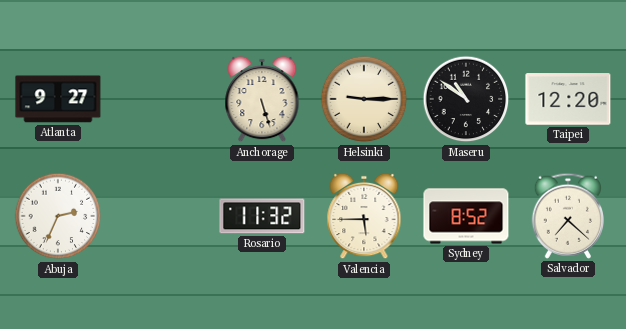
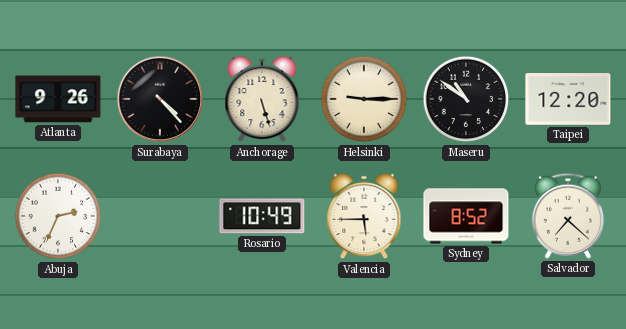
Atlanta: 9:27 -> 9:26 (58, 99)
Surabaya: none -> 4:23 (160, 99)
Rosario: 11:32 -> 10:49 (262, 216)
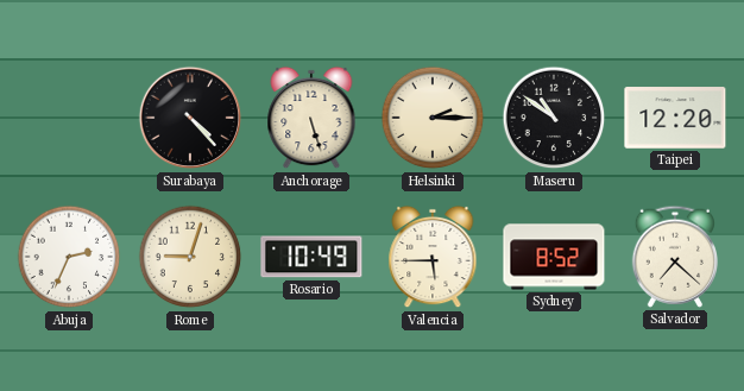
Atlanta: 9:26 -> none (58, 99)
Helsinki: 9:15 -> 2:15 (433, 118)
Rome: none -> 9:03 (190, 257)
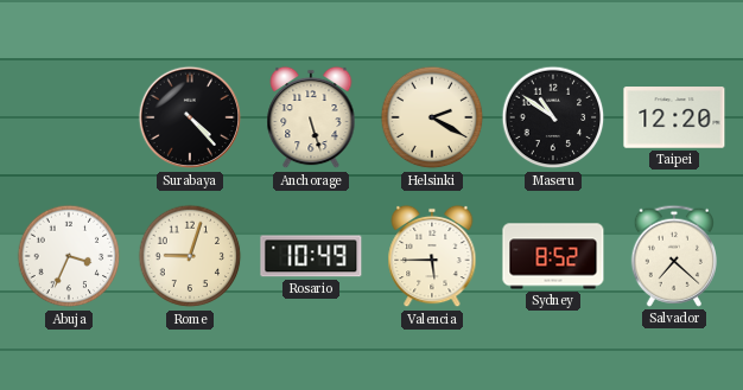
Helsinki: 2:15 -> 2:20 (432, 117)
Abuja: 2:34 -> 3:34 (69, 256)
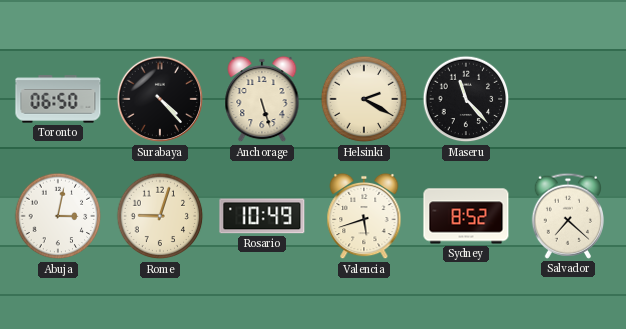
Toronto: none -> 06:50 (58, 99)
Maseru: 10:51 -> 11:23 (466, 99)
Taipei: 12:20 -> none (674, 117)
Abuja: 3:34 -> 3:02 (58, 216)
Valencia: 5:45 -> 5:42 (364, 216)
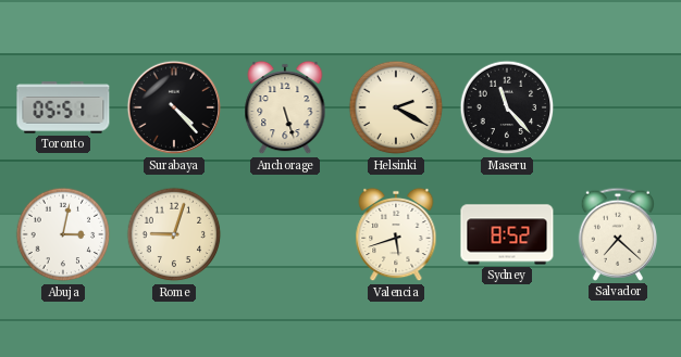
Toronto: 06:50 -> 05:51 (63, 107)
Rosario: 10:49 -> none (262, 216)
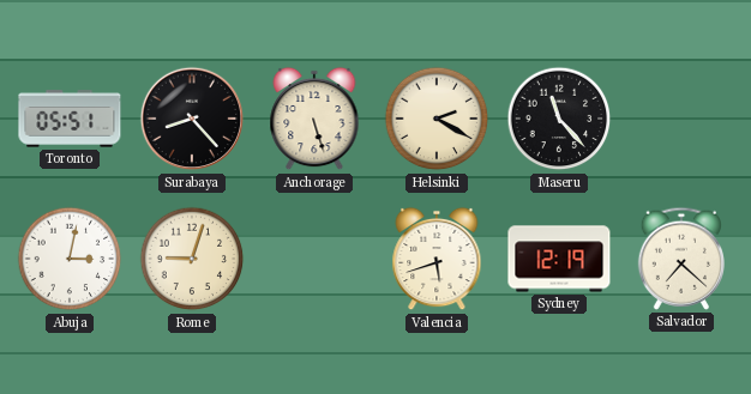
Surabaya: 4:23 -> 8:23 (192, 119)
Sydney: 8:52 -> 12:19 (559, 259)
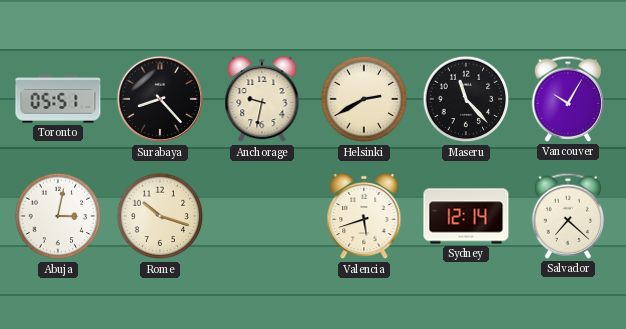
Anchorage: 5:27 -> 9:32 (262, 99)
Helsinki: 2:20 -> 2:40 (364, 99)
Vancouver: none -> 10:05 (567, 99)
Rome: 9:03 -> 10:18 (160, 216)
Sydney: 12:19 -> 12:14 (466, 216)
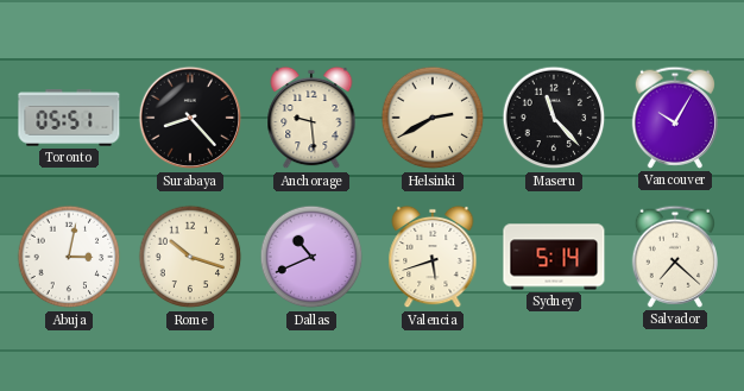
Anchorage: 9:32 -> 9:29 (311, 118)
Dallas: none -> 10:41 (311, 257)
Sydney: 12:14 -> 5:14 (554, 257)
